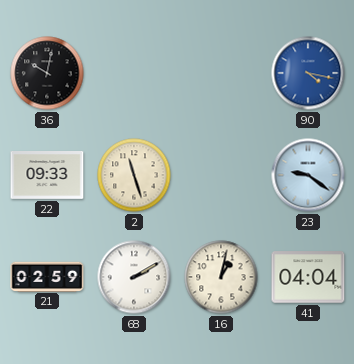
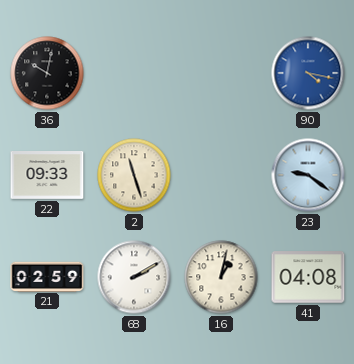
41: 04:04 -> 04:08 (308, 277)
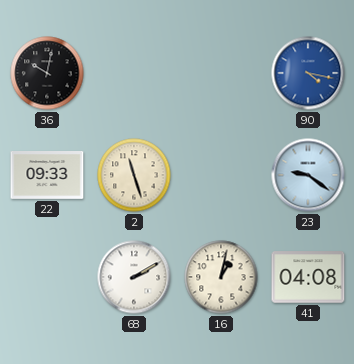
21: 02:59 -> none (47, 276)
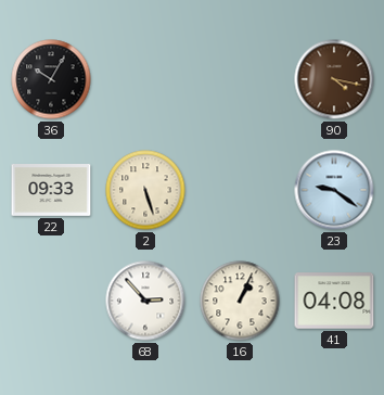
36: 10:02 -> 10:05 (51, 79)
90 dial: blue -> brown (334, 79)
2: 11:27 -> 5:27 (145, 190)
68: 2:10 -> 2:53 (145, 301)
16: 1:02 -> 1:04 (240, 301)
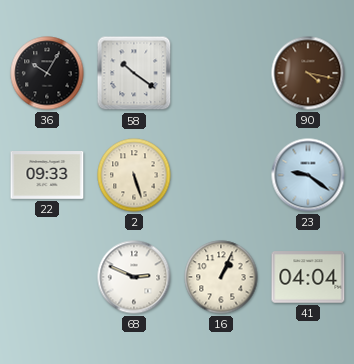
58: none -> 10:21 (134, 73)
68: 2:53 -> 2:49 (134, 277)
41: 04:08 -> 04:04 (308, 277)
